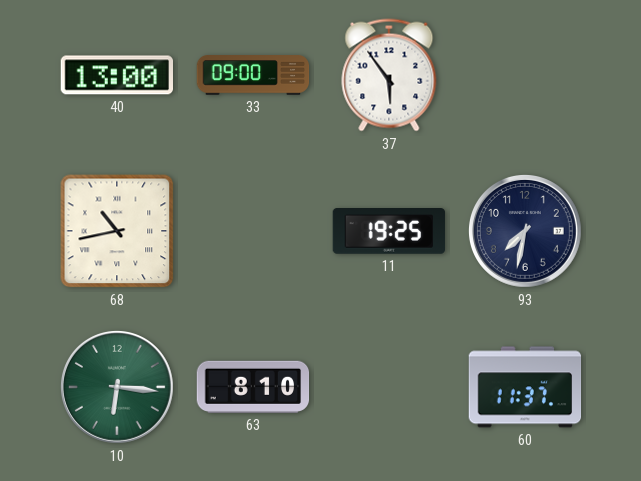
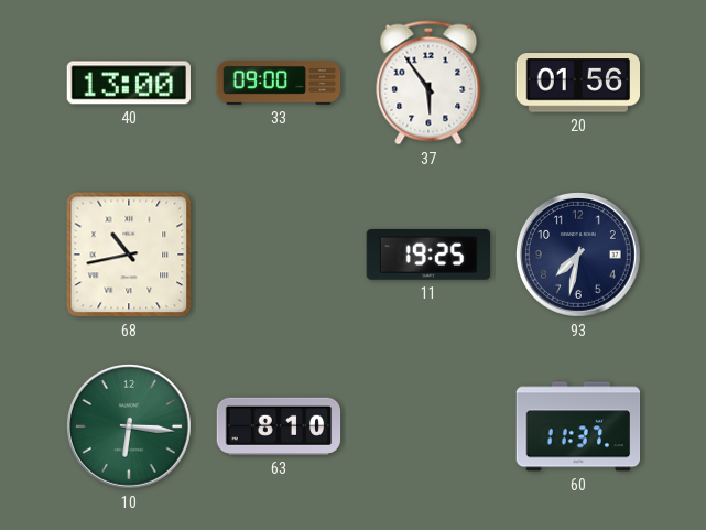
20: none -> 01:56 (578, 83)
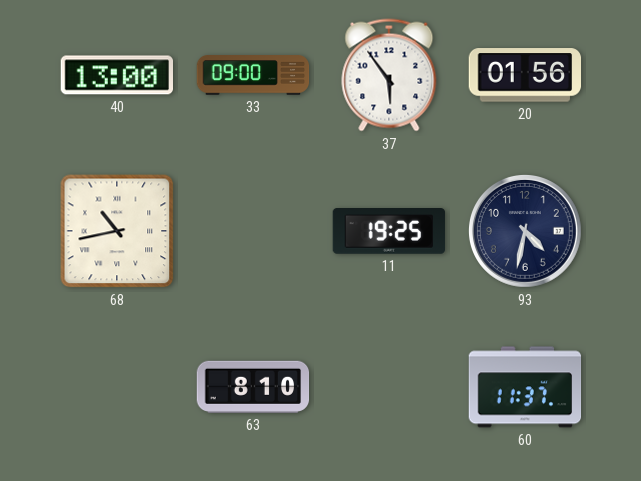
93: 7:32 -> 4:32 (525, 231)
10: 6:16 -> none (129, 426)
